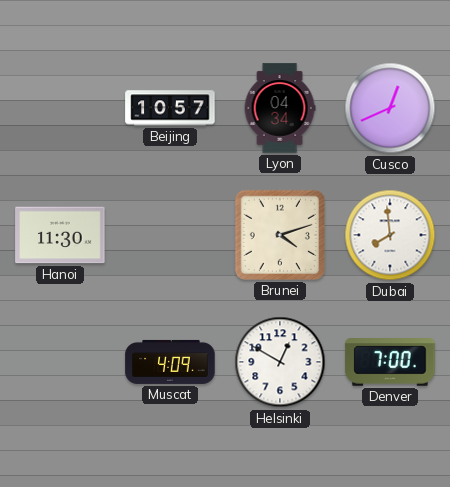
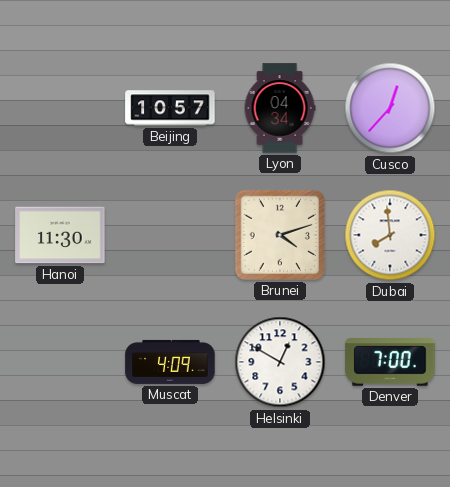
Cusco: 12:41 -> 12:37 (390, 108)
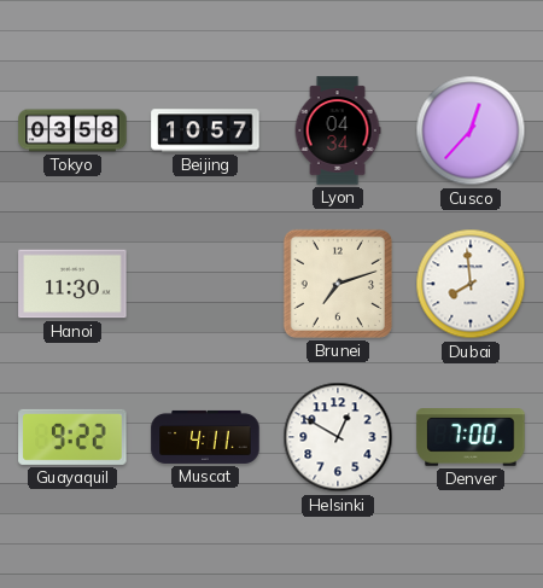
Tokyo: none -> 03:58 (72, 130)
Brunei: 4:12 -> 7:12 (338, 284)
Guayaquil: none -> 9:22 (72, 437)
Muscat: 4:09 -> 4:11 (205, 437)
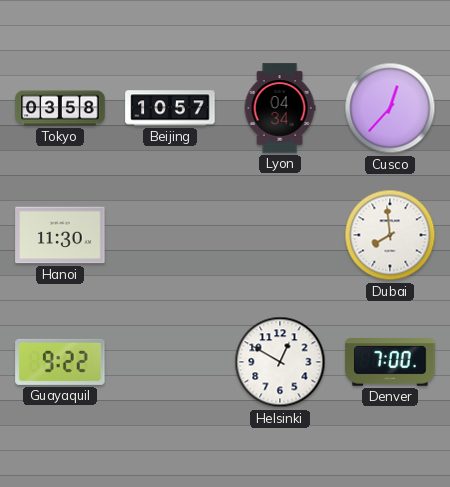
Brunei: 7:12 -> none (338, 284)
Muscat: 4:11 -> none (205, 437)
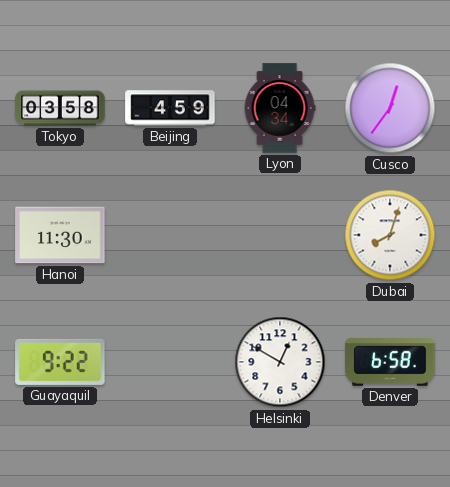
Beijing: 10:57 -> 4:59 (170, 108)
Cusco: 12:37 -> 12:36 (390, 108)
Dubai: 7:59 -> 8:03 (390, 235)
Denver: 7:00 -> 6:58 (390, 362)
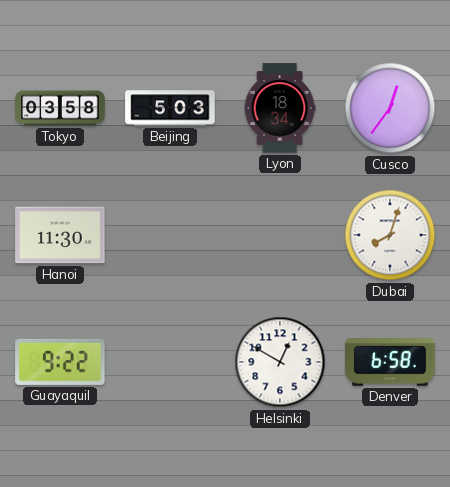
Beijing: 4:59 -> 5:03 (170, 108)
Lyon: 04:34 -> 18:34 (280, 108)
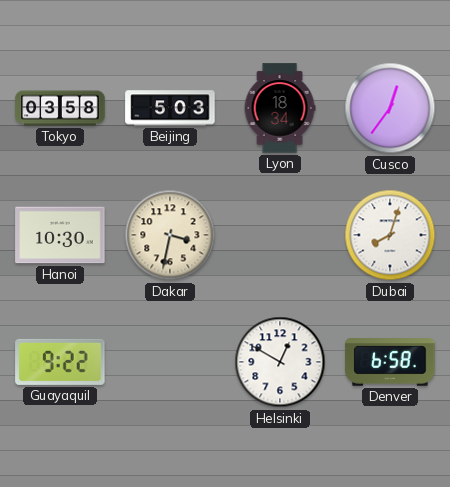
Hanoi: 11:30 -> 10:30 (60, 235)
Dakar: none -> 3:32 (170, 235)
